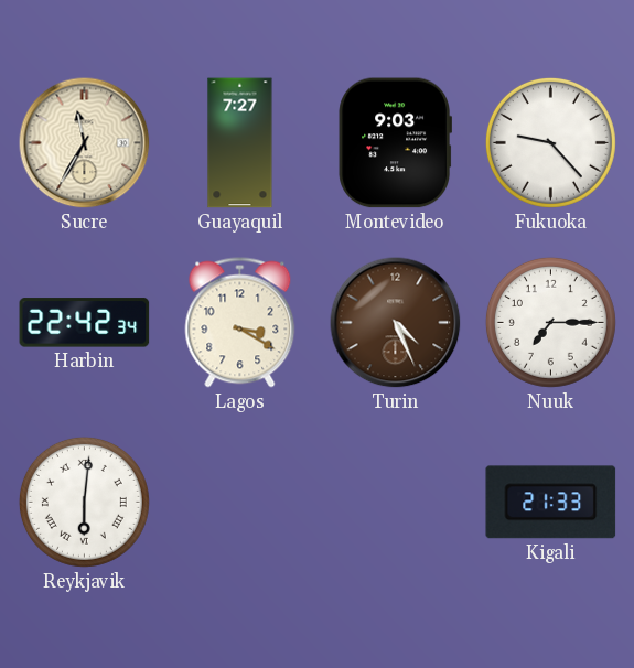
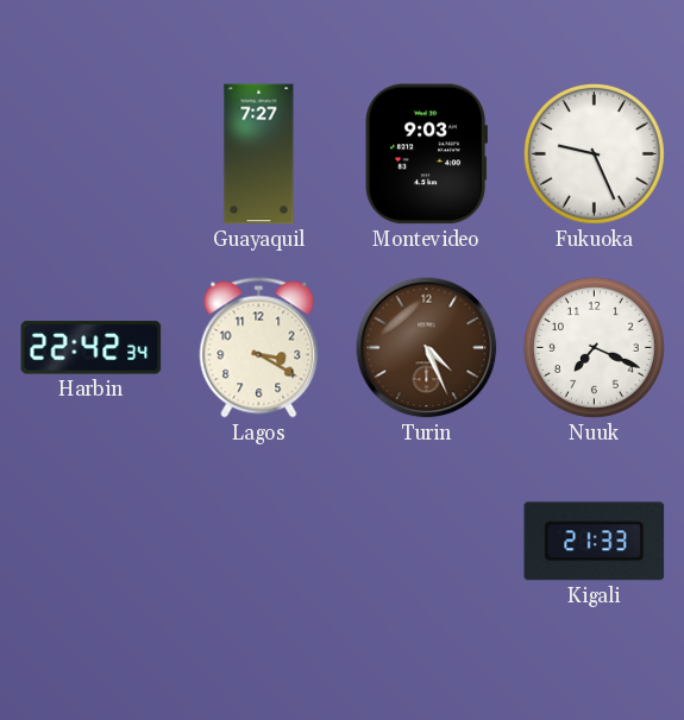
Sucre: 11:35 -> none (85, 143)
Fukuoka: 9:23 -> 9:26 (594, 153)
Nuuk: 7:15 -> 7:19 (594, 347)
Reykjavik: 6:01 -> none (84, 502)
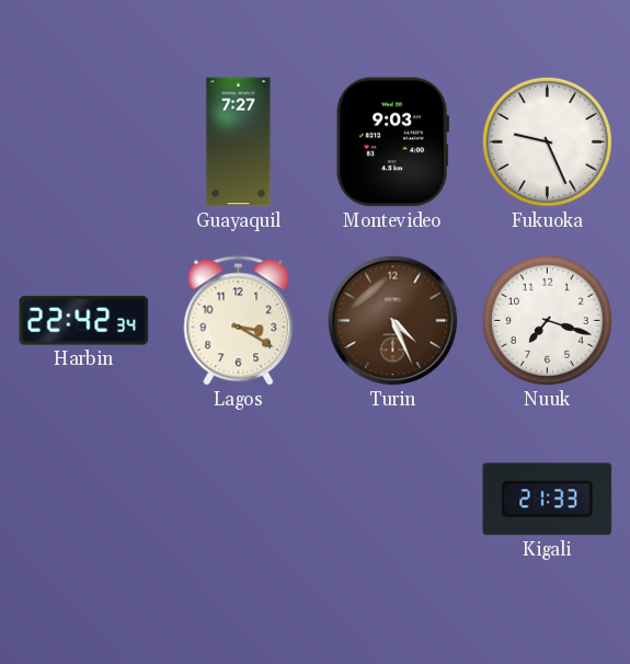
Nuuk: 7:19 -> 7:18 (547, 320)
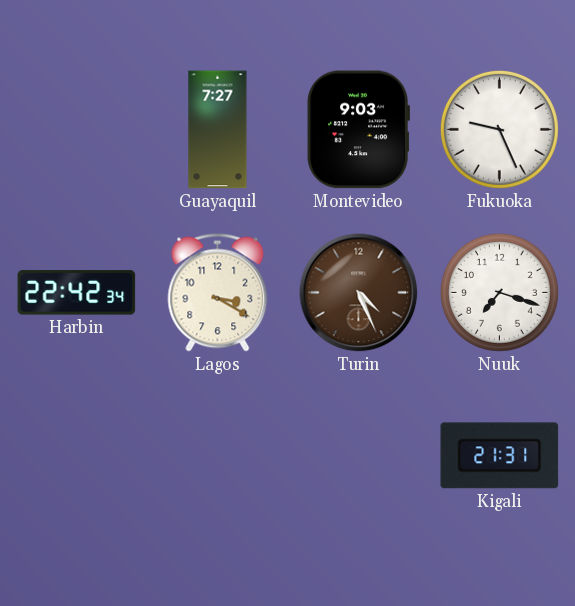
Kigali: 21:33 -> 21:31 (500, 456)
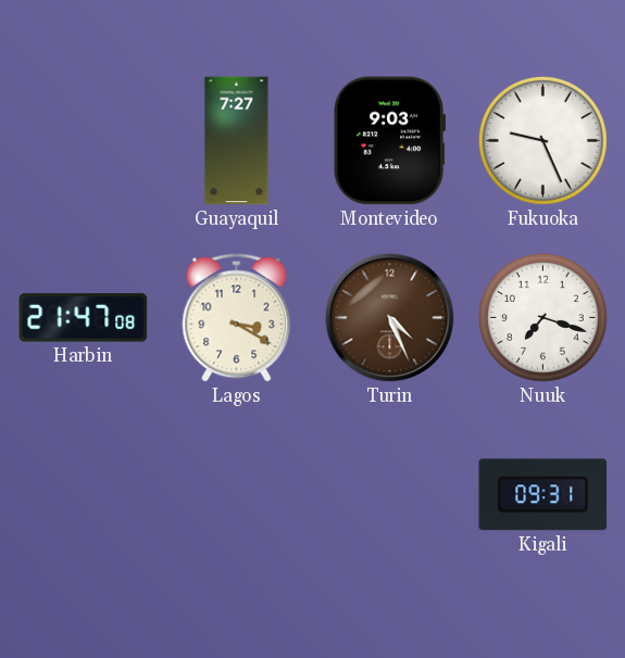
Harbin: 22:42 -> 21:47 (84, 318)
Kigali: 21:31 -> 09:31 (543, 495)
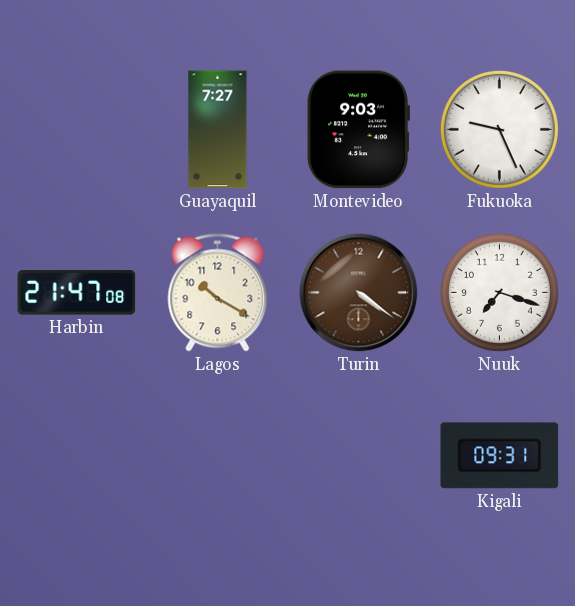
Lagos: 3:20 -> 10:20 (218, 293)
Turin: 4:26 -> 4:21 (359, 293)
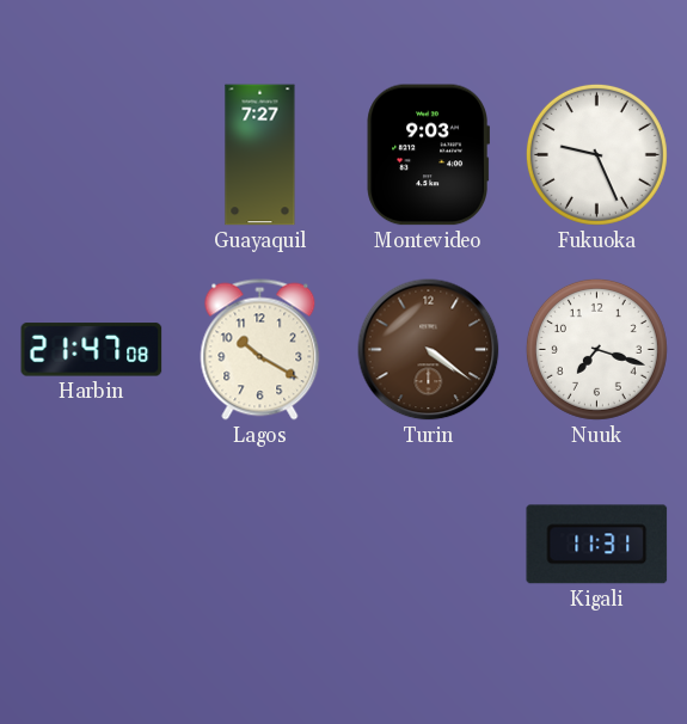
Kigali: 09:31 -> 11:31 (597, 545)
